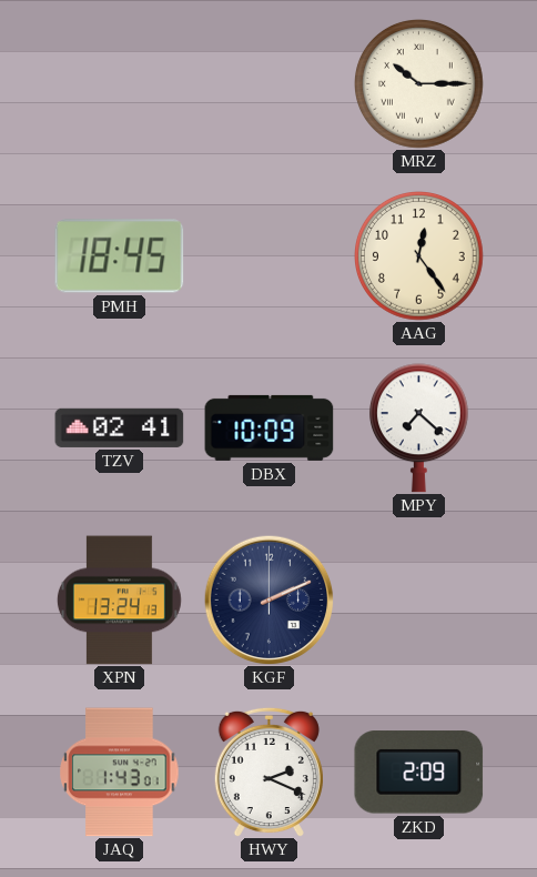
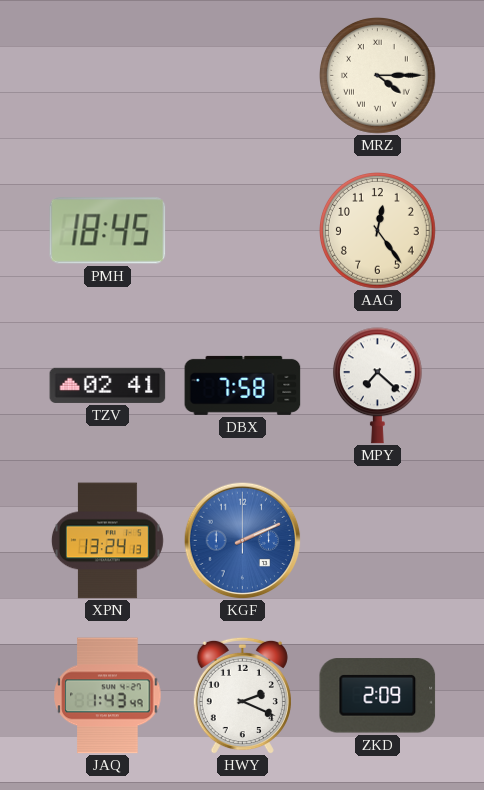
MRZ: 10:15 -> 4:15 (378, 76)
DBX: 10:09 -> 7:58 (243, 385)
KGF dial: navy -> blue (242, 540)
JAQ: 1:43:01 -> 1:43:49 (108, 696)
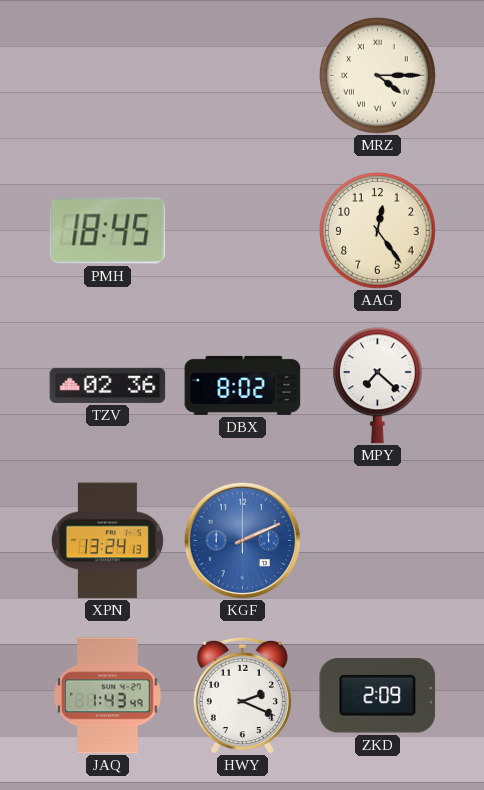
TZV: 02:41 -> 02:36 (108, 385)
DBX: 7:58 -> 8:02 (243, 385)
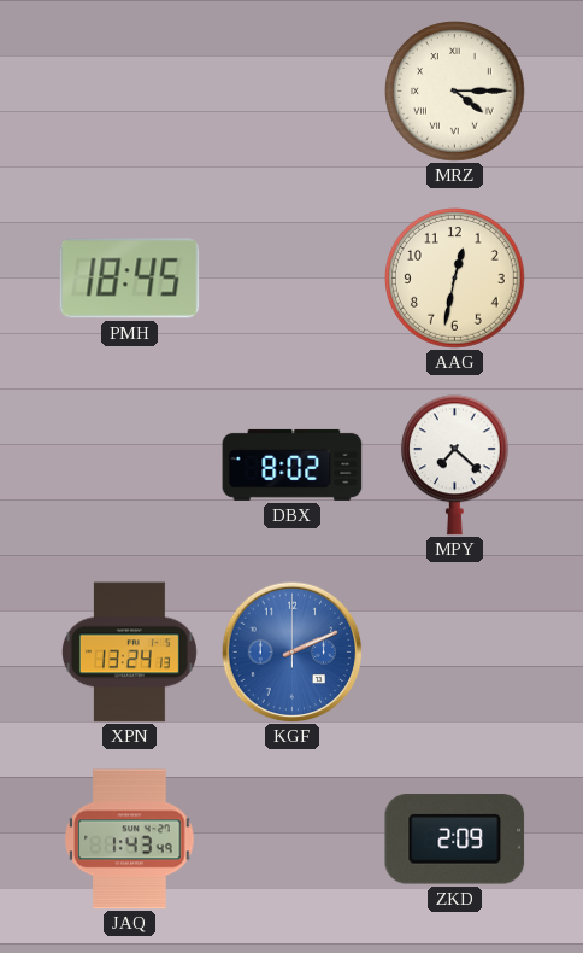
AAG: 12:24 -> 12:32 (455, 279)
TZV: 02:36 -> none (108, 385)
HWY: 2:19 -> none (242, 695)
